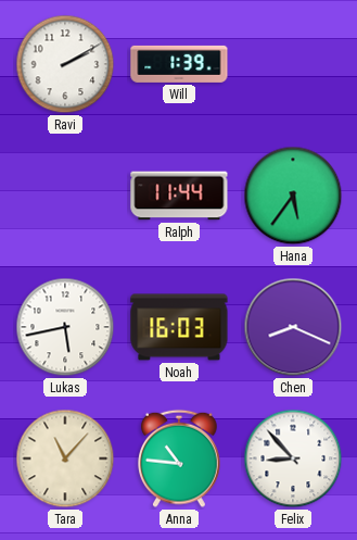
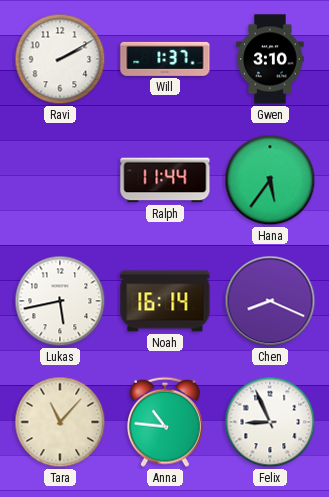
Will: 1:39 -> 1:37 (165, 59)
Gwen: none -> 3:10 (270, 59)
Noah: 16:03 -> 16:14 (165, 301)
Felix: 8:53 -> 8:56 (270, 422)
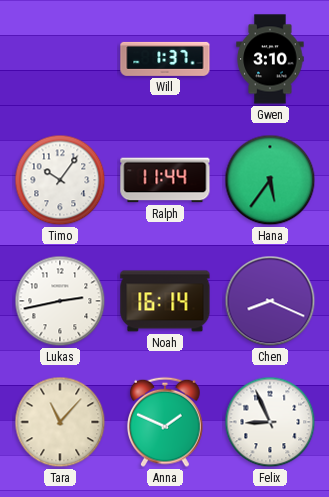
Ravi: 2:10 -> none (60, 59)
Timo: none -> 10:06 (60, 180)
Lukas: 5:43 -> 2:43 (60, 301)
Anna: 10:46 -> 1:49 (166, 422)
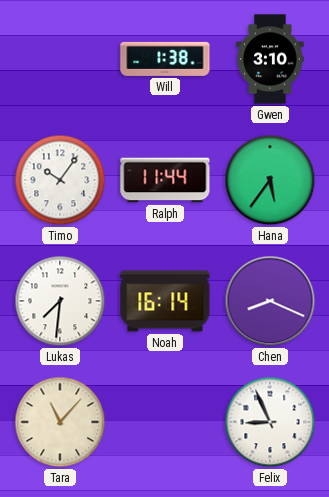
Will: 1:37 -> 1:38 (165, 59)
Lukas: 2:43 -> 7:31 (60, 301)
Anna: 1:49 -> none (166, 422)
